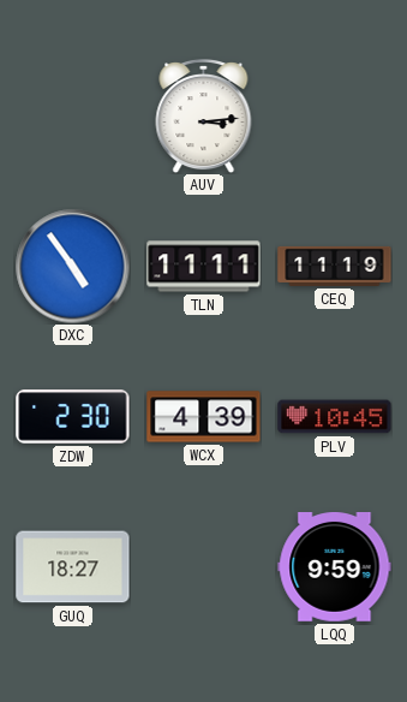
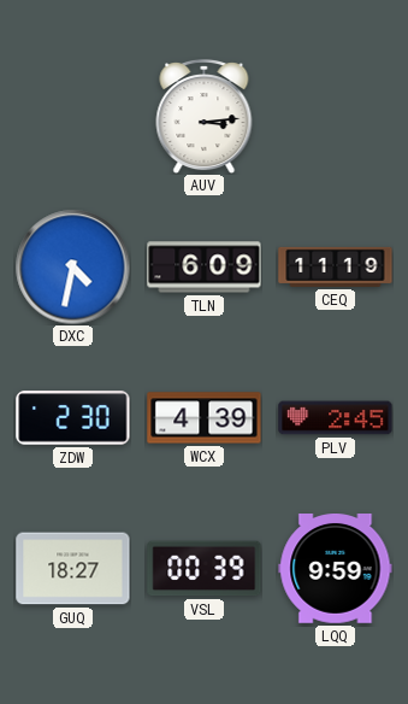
DXC: 4:54 -> 4:32 (72, 266)
TLN: 11:11 -> 6:09 (205, 268)
PLV: 10:45 -> 2:45 (336, 418)
VSL: none -> 00:39 (205, 569)
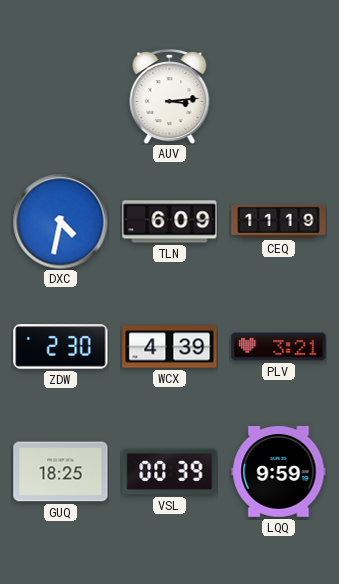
PLV: 2:45 -> 3:21 (279, 347)
GUQ: 18:27 -> 18:25 (61, 472)
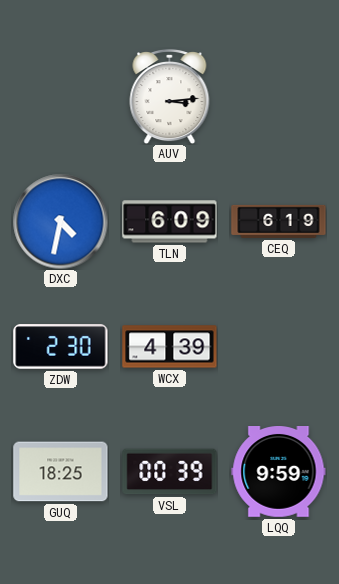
CEQ: 11:19 -> 6:19 (279, 221)
PLV: 3:21 -> none (279, 347)
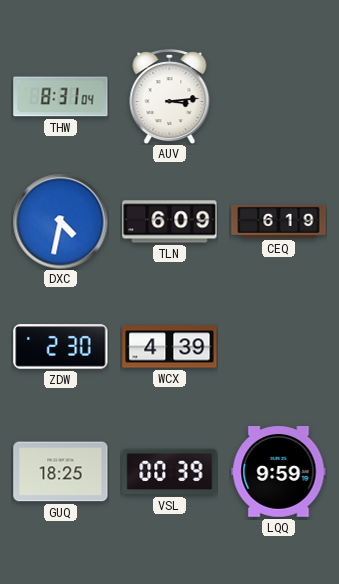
THW: none -> 8:31 (61, 97)
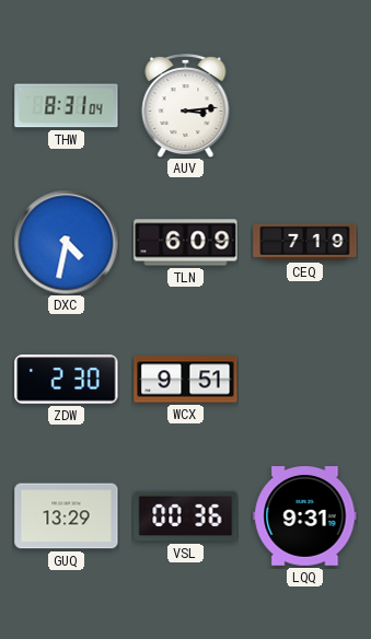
CEQ: 6:19 -> 7:19 (305, 242)
WCX: 4:39 -> 9:51 (186, 380)
GUQ: 18:25 -> 13:29 (67, 516)
VSL: 00:39 -> 00:36 (186, 516)
LQQ: 9:59 -> 9:31 (305, 516)
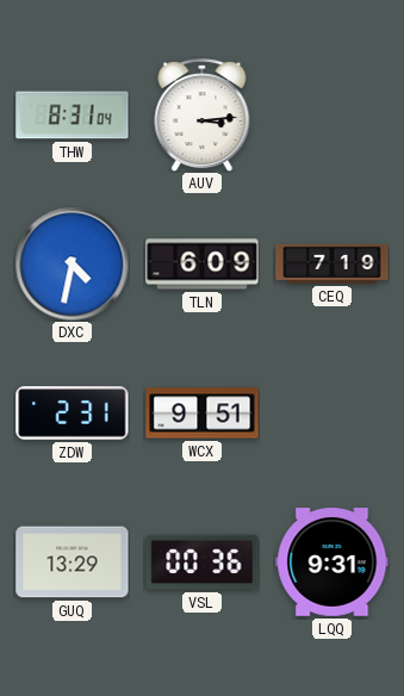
ZDW: 2:30 -> 2:31 (73, 414)
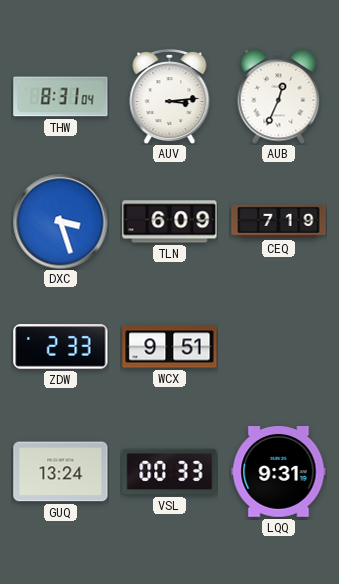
AUB: none -> 12:34 (279, 96)
DXC: 4:32 -> 3:27 (60, 221)
ZDW: 2:31 -> 2:33 (61, 347)
GUQ: 13:29 -> 13:24 (61, 472)
VSL: 00:36 -> 00:33 (170, 472)
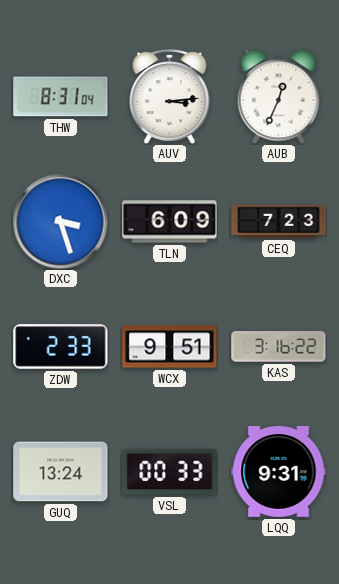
CEQ: 7:19 -> 7:23 (279, 221)
KAS: none -> 3:16 (279, 347)
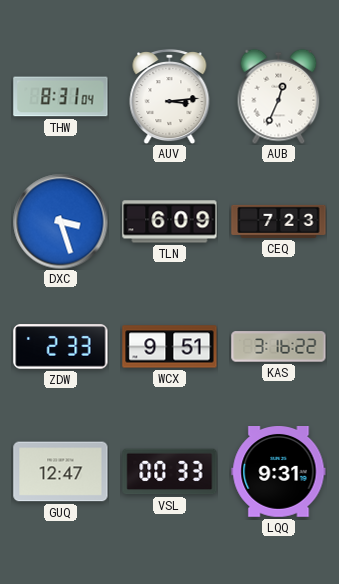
GUQ: 13:24 -> 12:47 (61, 472)
